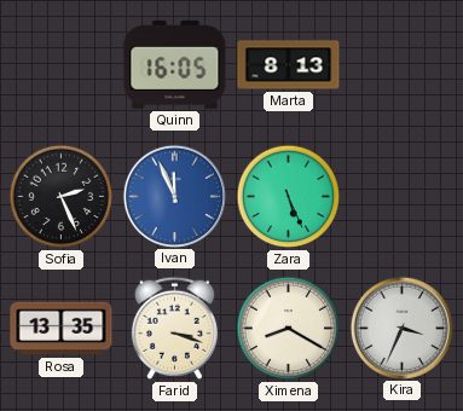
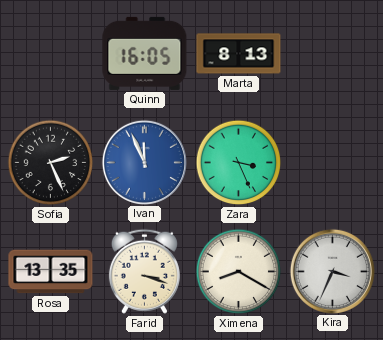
Zara: 5:26 -> 3:26 (239, 163)
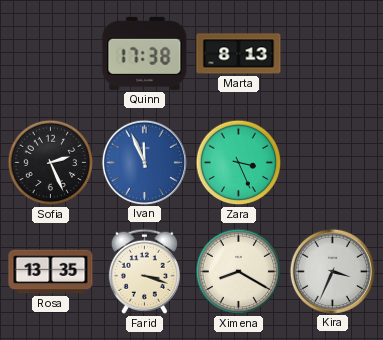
Quinn: 16:05 -> 17:38 (145, 53)
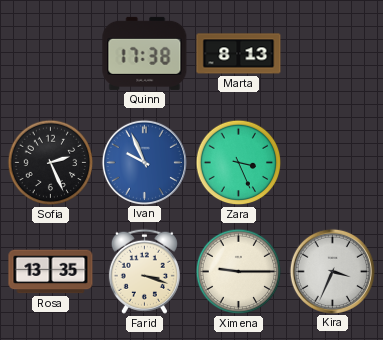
Ivan: 11:56 -> 9:56 (144, 162)
Ximena: 8:20 -> 9:15 (239, 272)
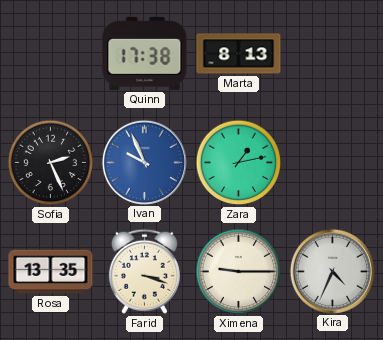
Zara: 3:26 -> 1:13 (239, 163)
Kira: 3:34 -> 4:34 (332, 271)
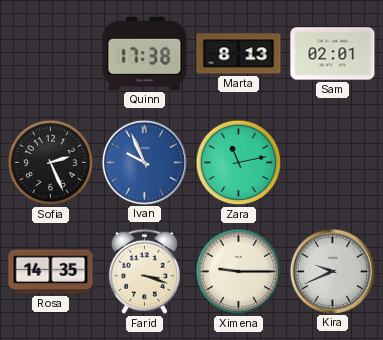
Sam: none -> 02:01 (333, 54)
Zara: 1:13 -> 11:13 (239, 163)
Rosa: 13:35 -> 14:35 (51, 272)
Kira: 4:34 -> 9:41 (332, 271)
